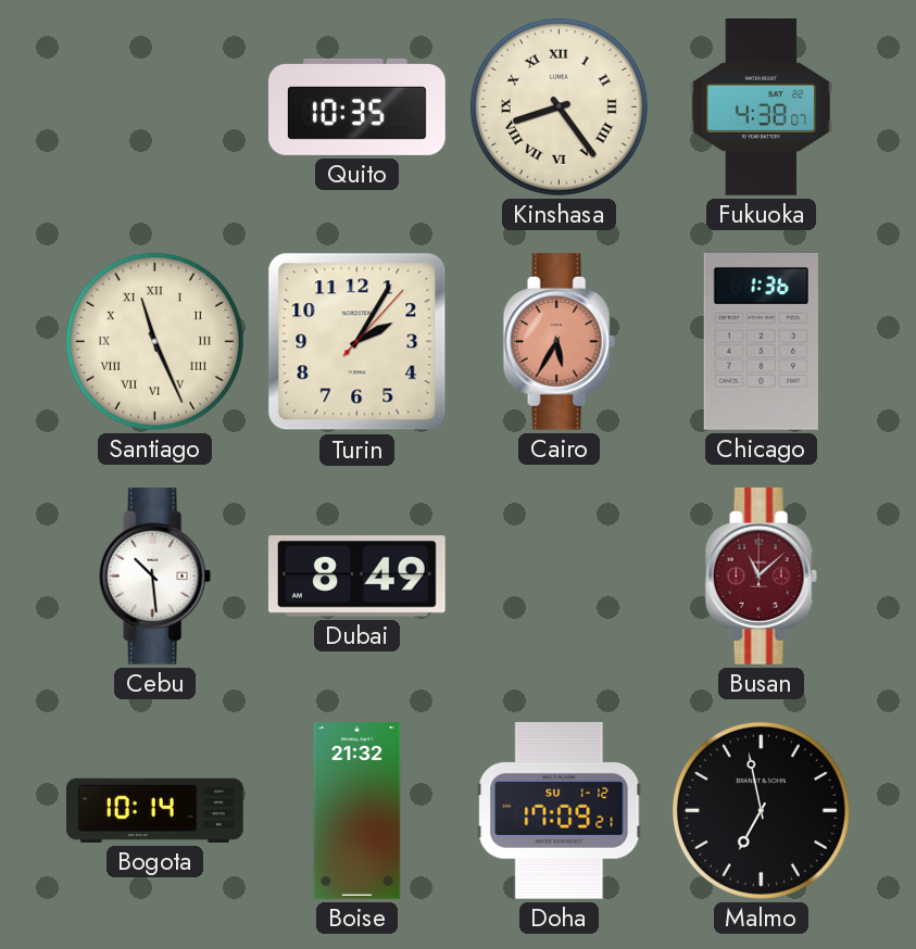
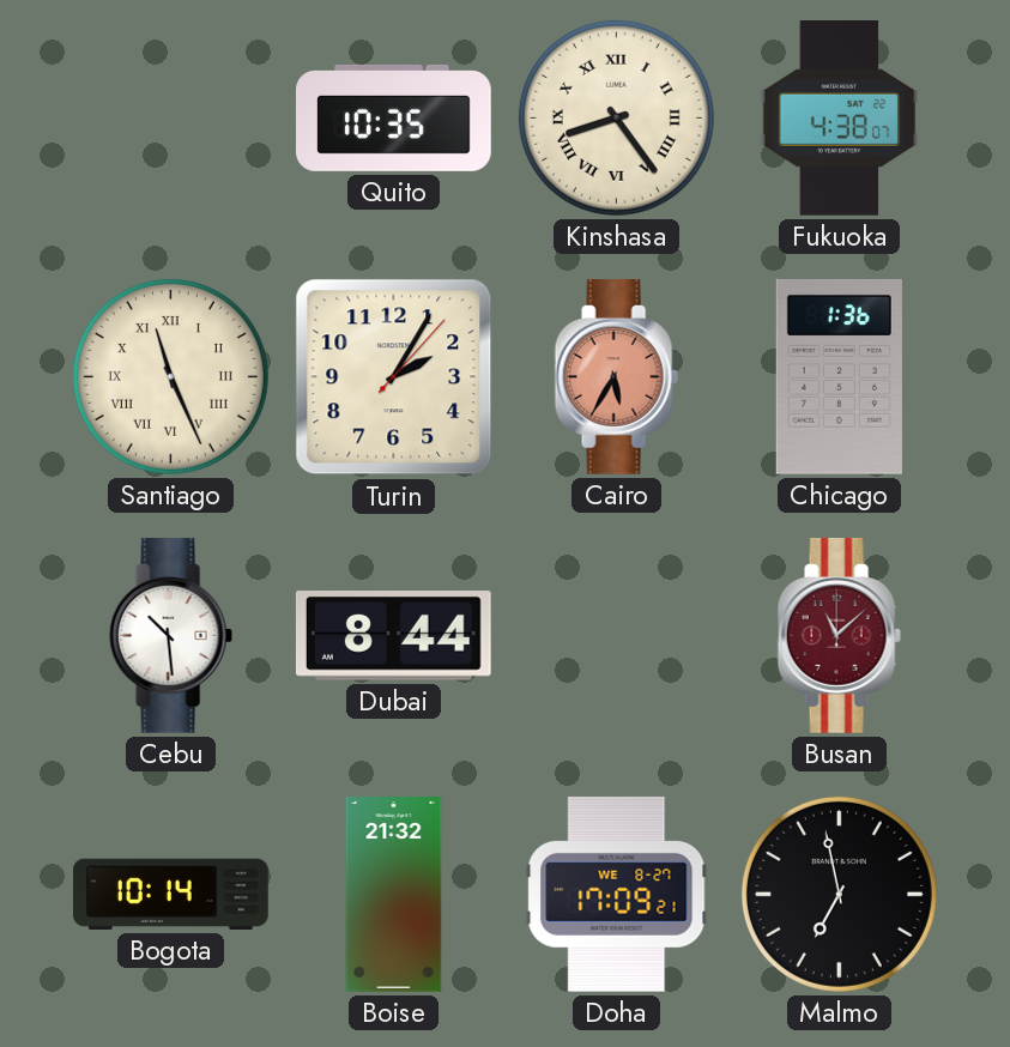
Dubai: 8:49 -> 8:44 (393, 636)
Doha date: SU 1-12 -> WE 8-27 (617, 894)
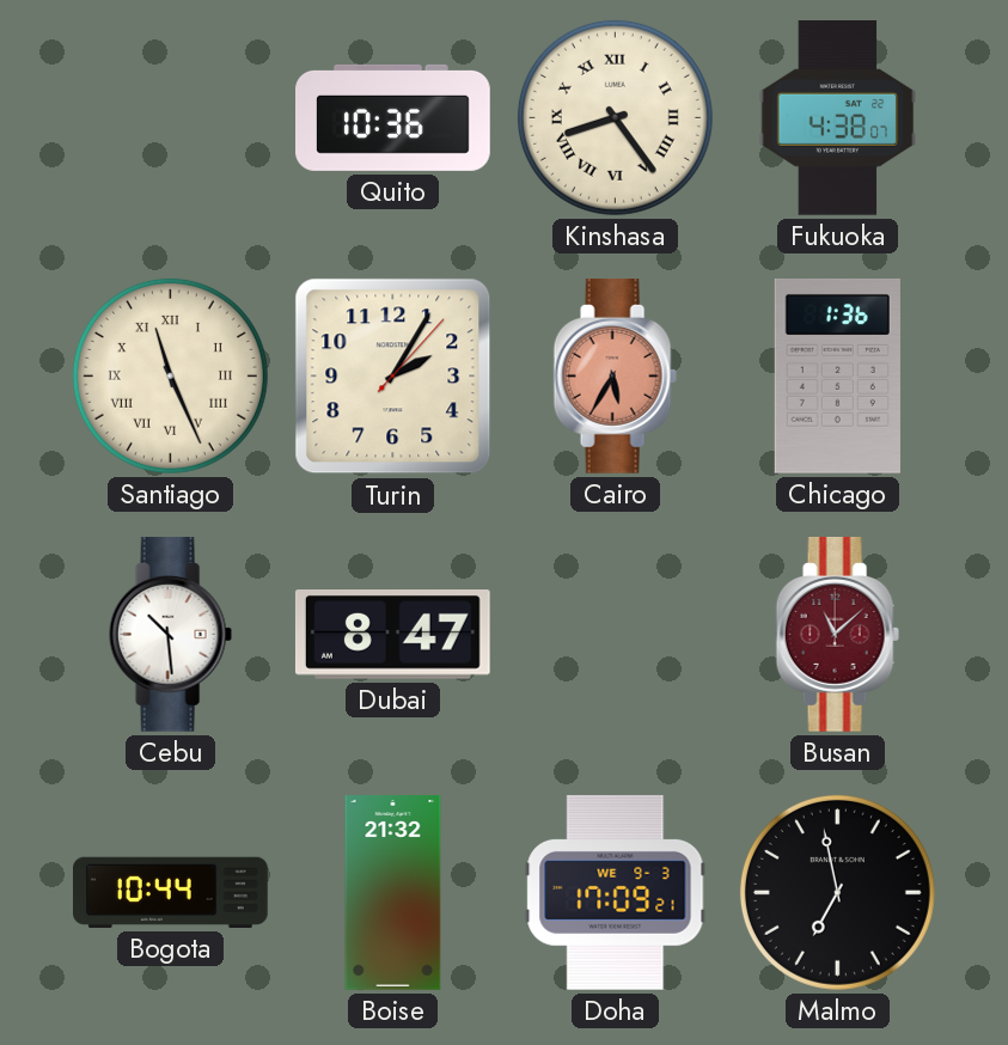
Quito: 10:35 -> 10:36 (393, 117)
Dubai: 8:44 -> 8:47 (392, 635)
Bogota: 10:14 -> 10:44 (171, 892)
Doha date: WE 8-27 -> WE 9-3 (616, 892)
